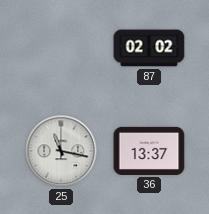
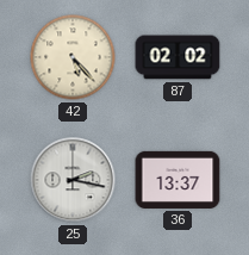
42: none -> 5:23 (73, 57)
25: 11:17 -> 2:17 (73, 180)
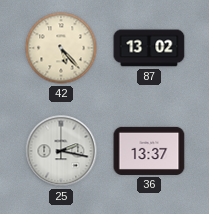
87: 02:02 -> 13:02 (149, 48)
